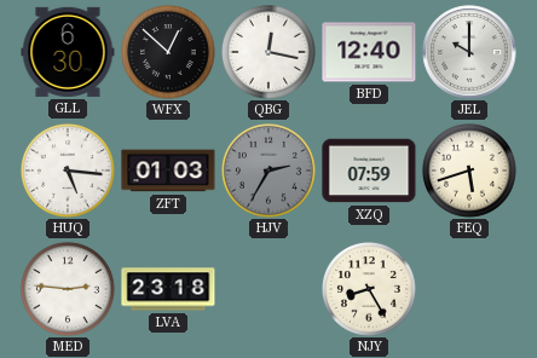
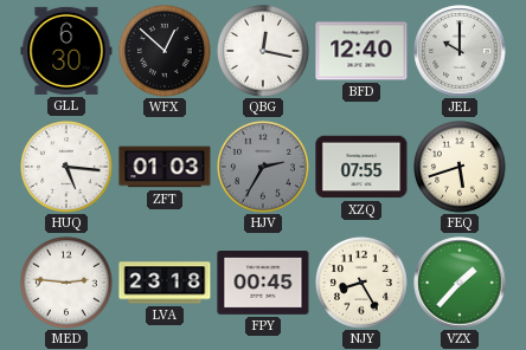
XZQ: 07:59 -> 07:55 (361, 167)
FPY: none -> 00:45 (263, 284)
VZX: none -> 1:37 (460, 283)
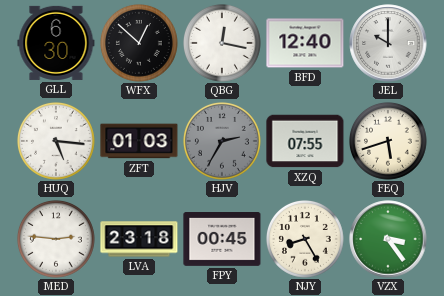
VZX: 1:37 -> 3:24 (388, 239)
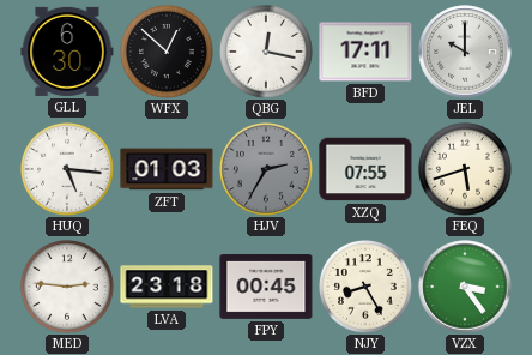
BFD: 12:40 -> 17:11 (365, 52)
